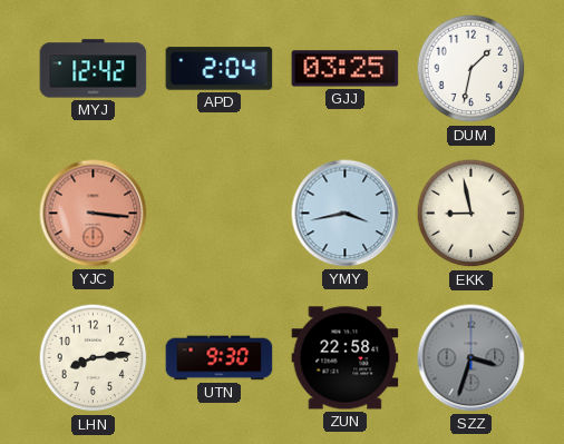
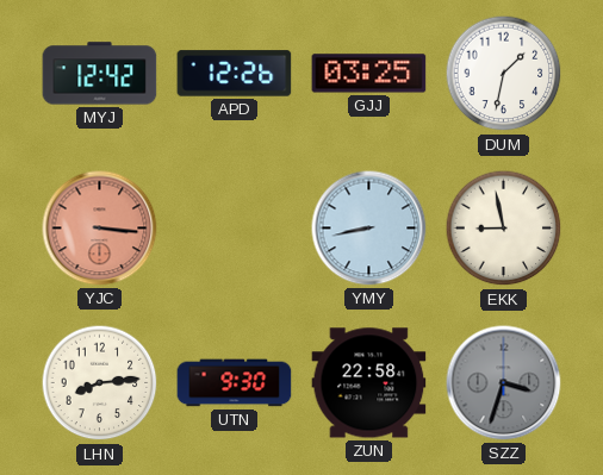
APD: 2:04 -> 12:26 (235, 74)
YMY: 3:43 -> 8:43 (369, 229)
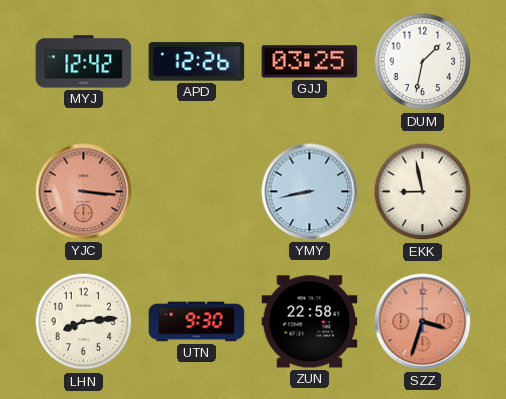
SZZ dial: grey -> salmon (423, 322)
